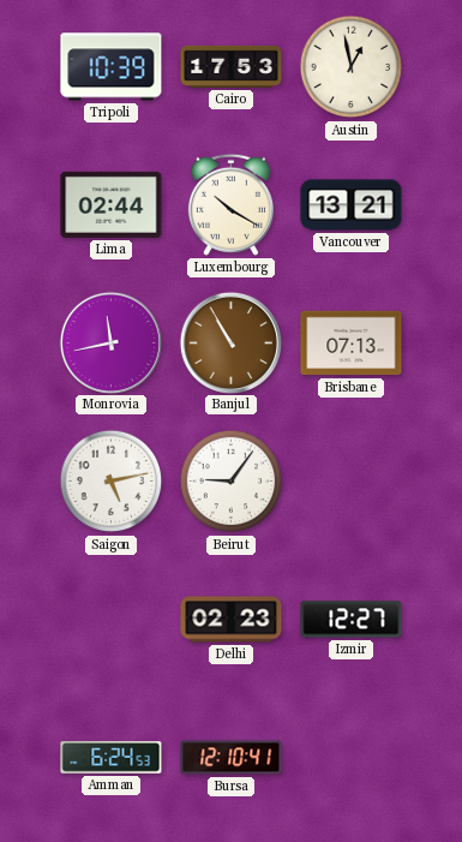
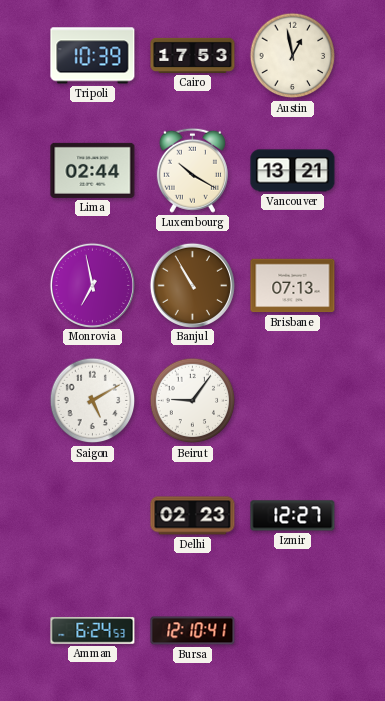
Monrovia: 11:43 -> 6:58 (92, 285)
Saigon: 5:13 -> 5:10 (93, 401)
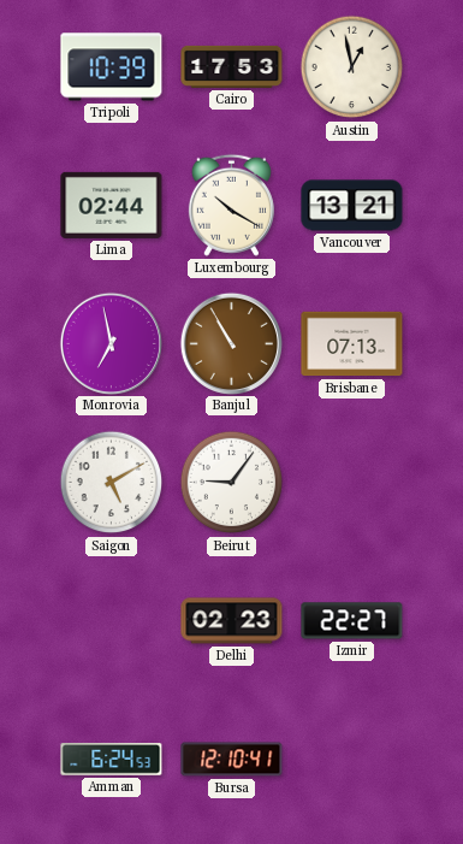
Izmir: 12:27 -> 22:27 (352, 621)
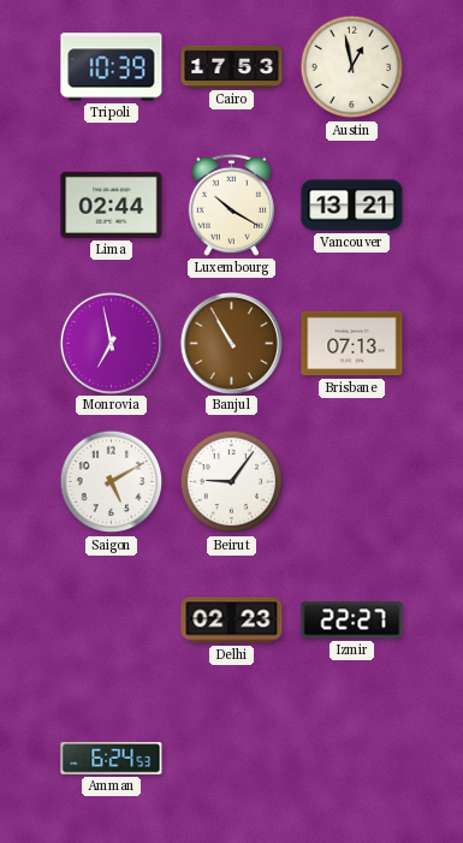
Bursa: 12:10 -> none (232, 760)
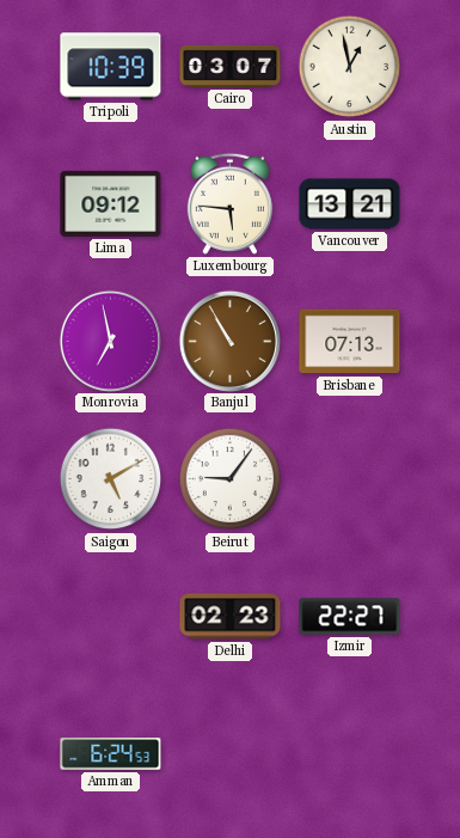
Cairo: 17:53 -> 03:07 (231, 66)
Lima: 02:44 -> 09:12 (111, 203)
Luxembourg: 10:20 -> 5:46 (229, 203)
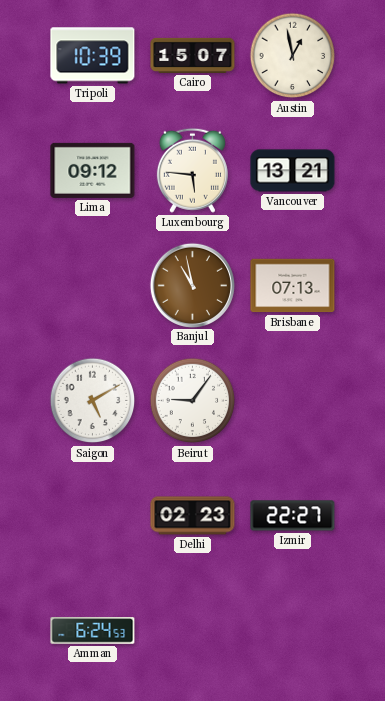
Cairo: 03:07 -> 15:07 (193, 55)
Monrovia: 6:58 -> none (110, 341)
Banjul: 10:55 -> 10:58 (192, 285)
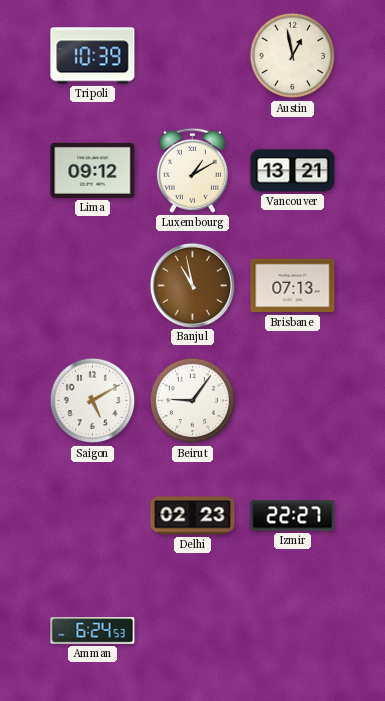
Cairo: 15:07 -> none (193, 55)
Luxembourg: 5:46 -> 1:10 (192, 170)
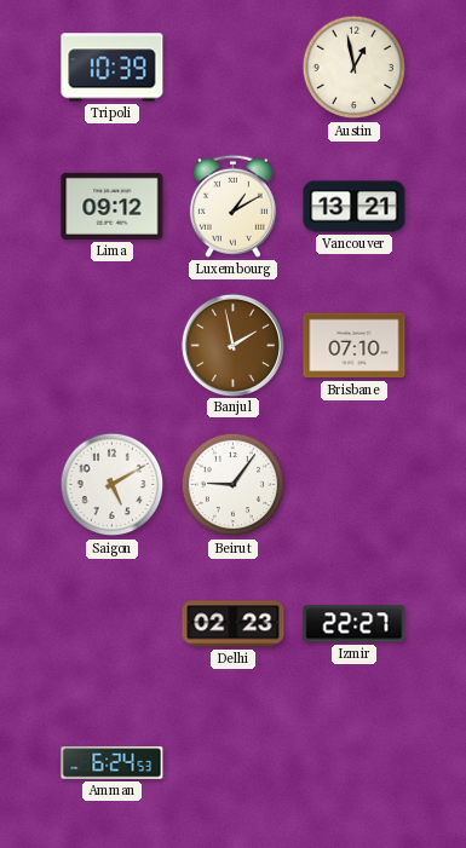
Banjul: 10:58 -> 1:58 (232, 345)
Brisbane: 07:13 -> 07:10 (355, 346)
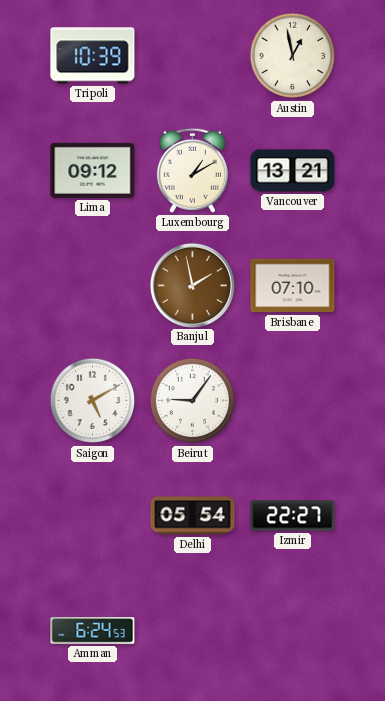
Delhi: 02:23 -> 05:54 (193, 516)
